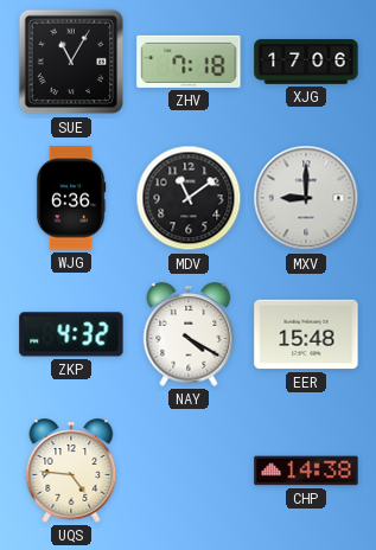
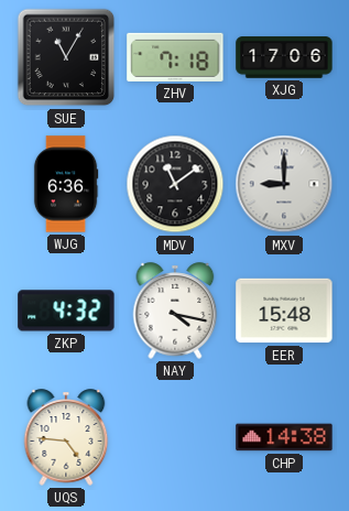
NAY: 4:20 -> 4:17 (175, 311)
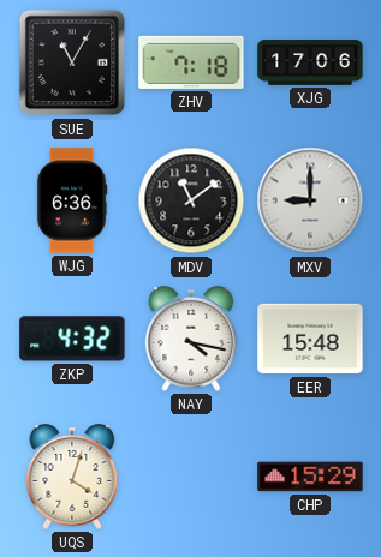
UQS: 4:46 -> 4:03 (72, 477)
CHP: 14:38 -> 15:29 (310, 477)
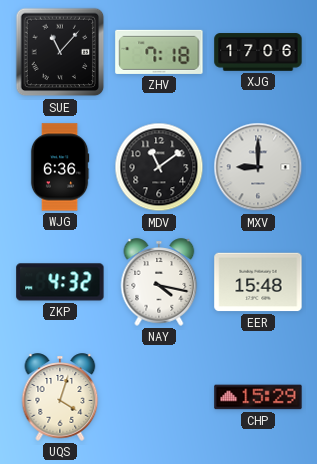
SUE: 11:05 -> 11:07 (60, 52)
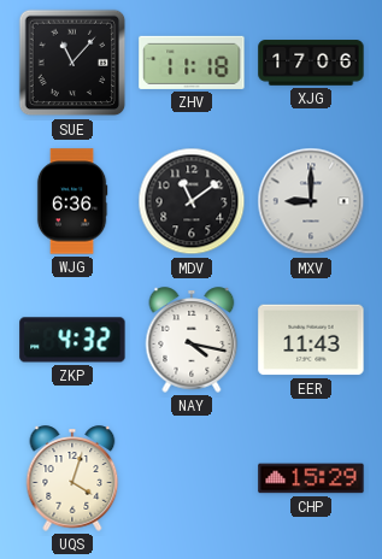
ZHV: 7:18 -> 11:18 (192, 63)
EER: 15:48 -> 11:43 (311, 340)
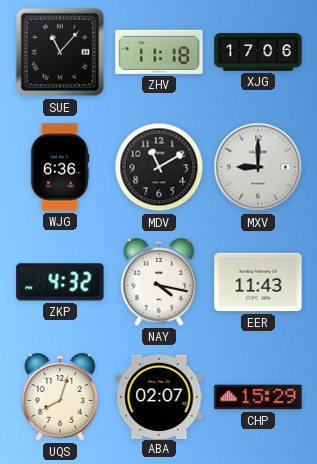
MDV: 11:09 -> 11:10 (159, 167)
UQS: 4:03 -> 8:03 (60, 397)
ABA: none -> 02:07 (159, 396)
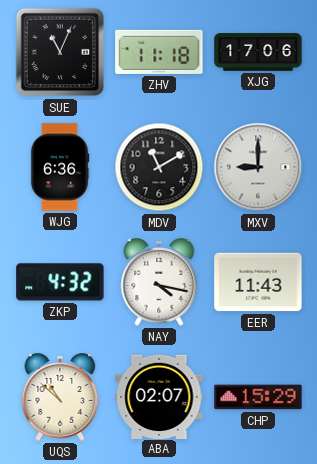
SUE: 11:07 -> 11:04 (60, 52)
UQS: 8:03 -> 10:52 (60, 397)
